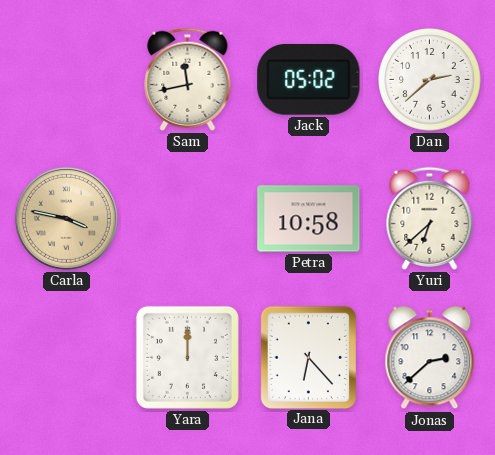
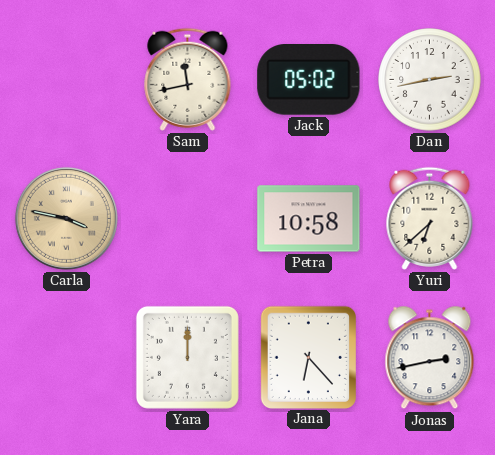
Dan: 2:38 -> 2:43 (430, 80)
Jonas: 2:38 -> 2:43 (430, 358)
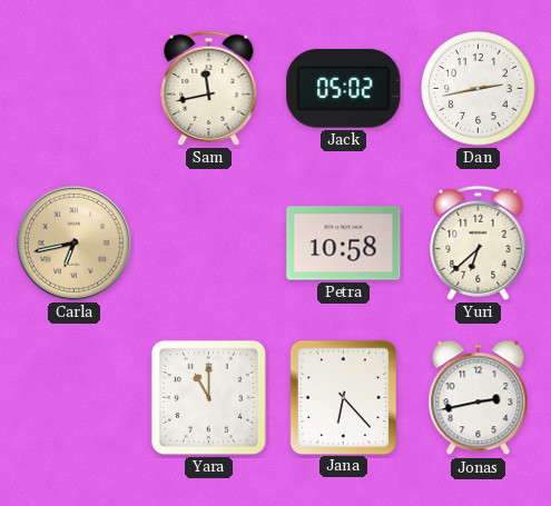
Carla: 3:47 -> 6:43 (73, 242)
Yara: 12:00 -> 11:00 (208, 397)
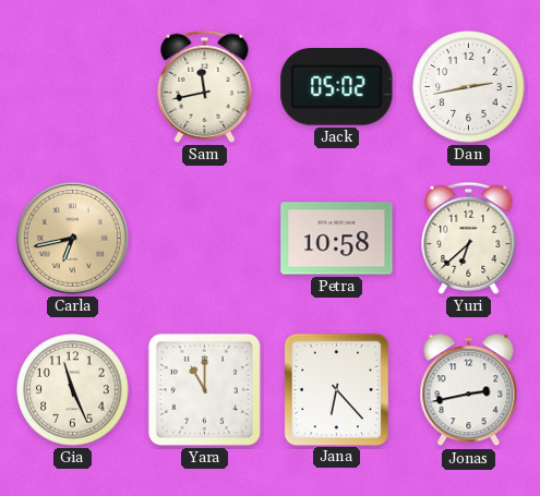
Gia: none -> 11:26 (73, 390)
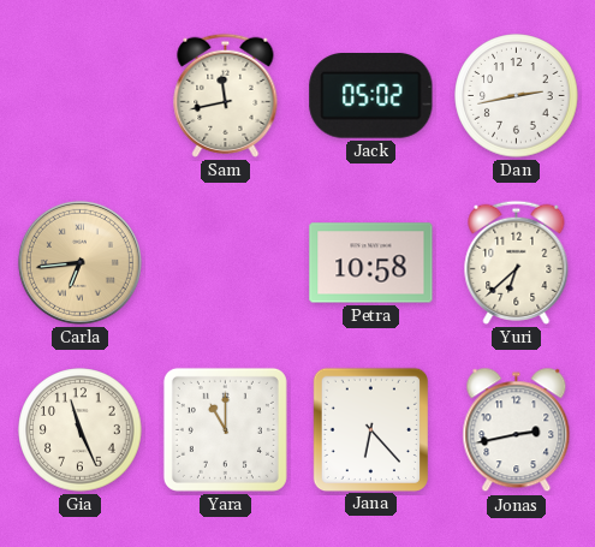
Carla: 6:43 -> 6:44 (79, 262)
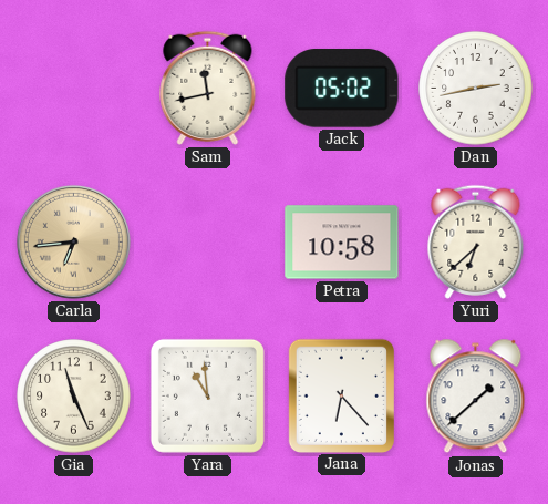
Yara: 11:00 -> 10:59 (207, 395)
Jonas: 2:43 -> 1:38 (476, 397)
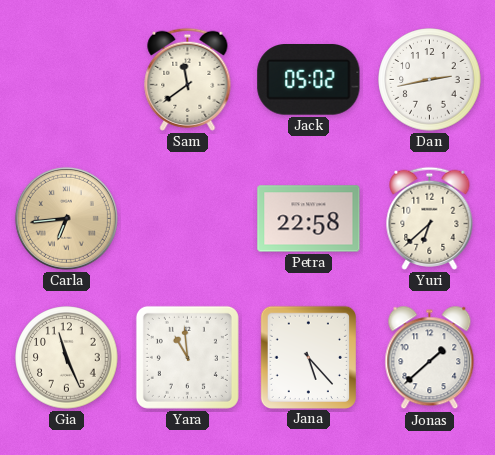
Sam: 11:43 -> 11:39 (188, 79)
Petra: 10:58 -> 22:58 (309, 219)
Jana: 6:23 -> 5:23 (308, 357)
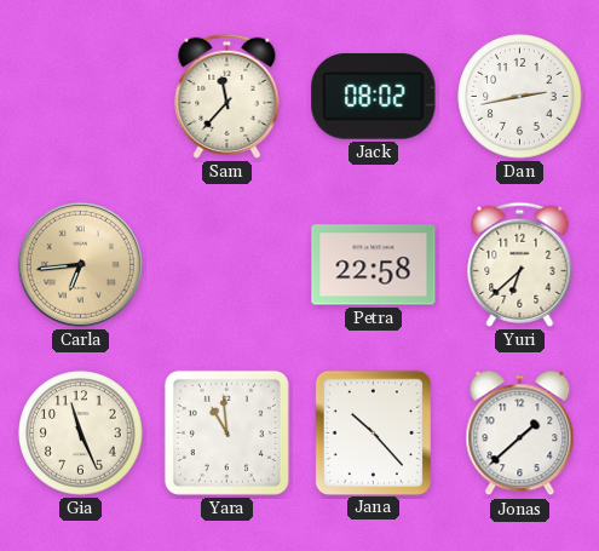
Sam: 11:39 -> 11:37 (227, 96)
Jack: 05:02 -> 08:02 (374, 97)
Jana: 5:23 -> 10:23 (373, 432)
